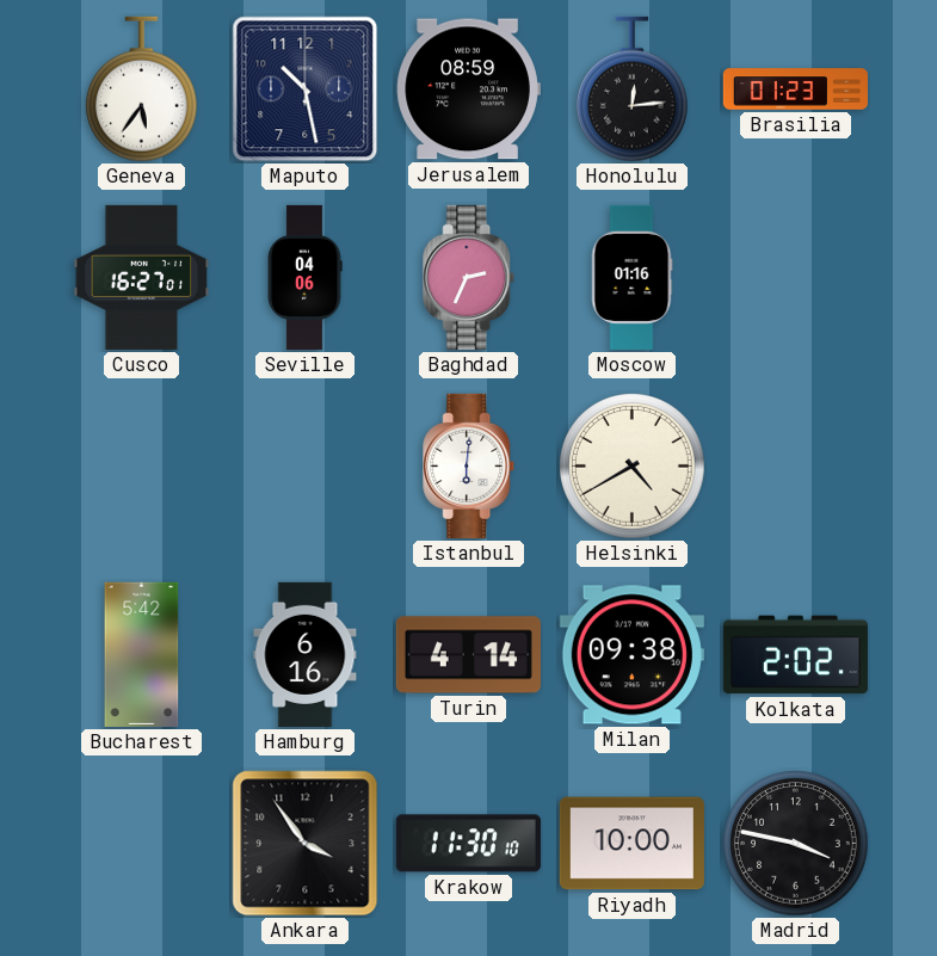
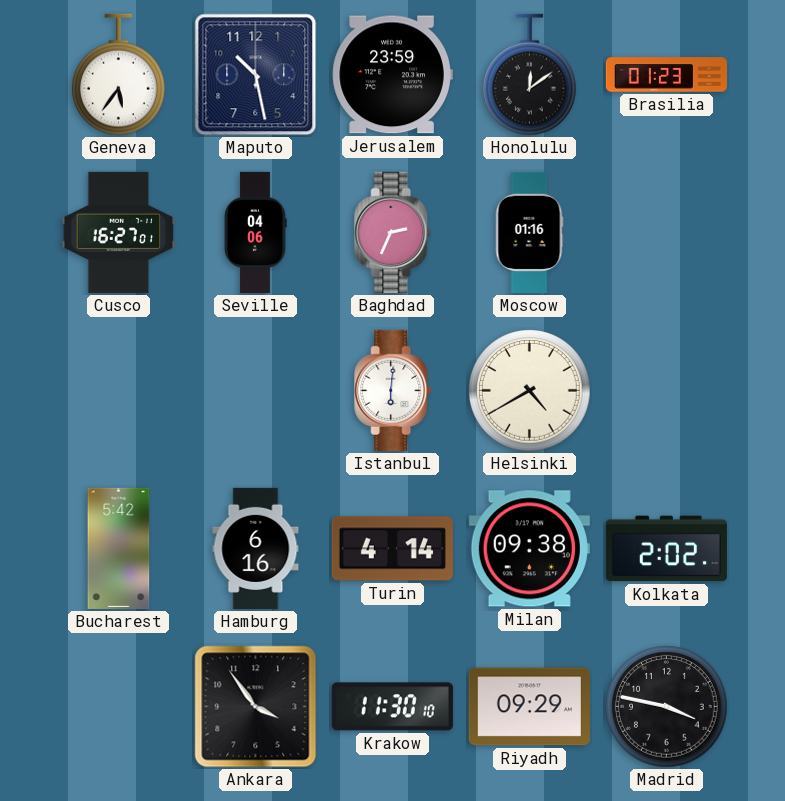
Jerusalem: 08:59 -> 23:59 (392, 75)
Honolulu: 12:14 -> 12:09 (530, 75)
Riyadh: 10:00 -> 09:29 (529, 707)
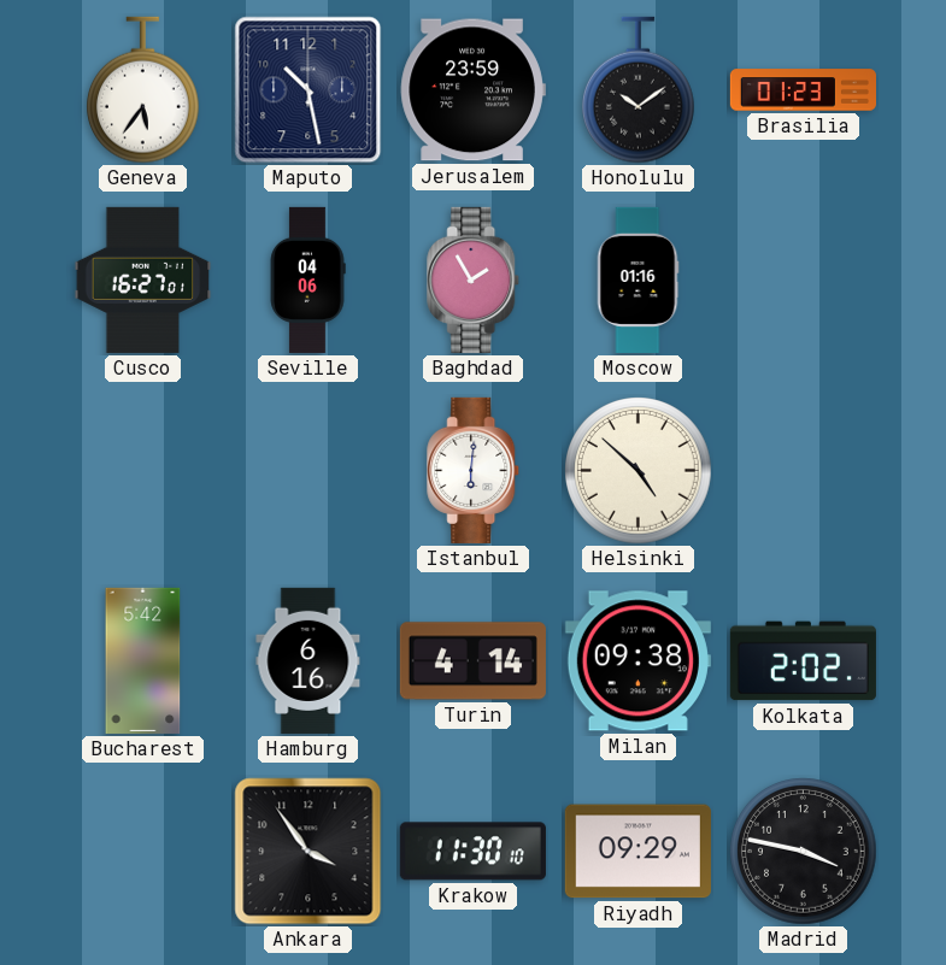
Honolulu: 12:09 -> 10:09 (639, 90)
Baghdad: 2:34 -> 1:55 (474, 280)
Helsinki: 4:40 -> 4:52 (639, 471)
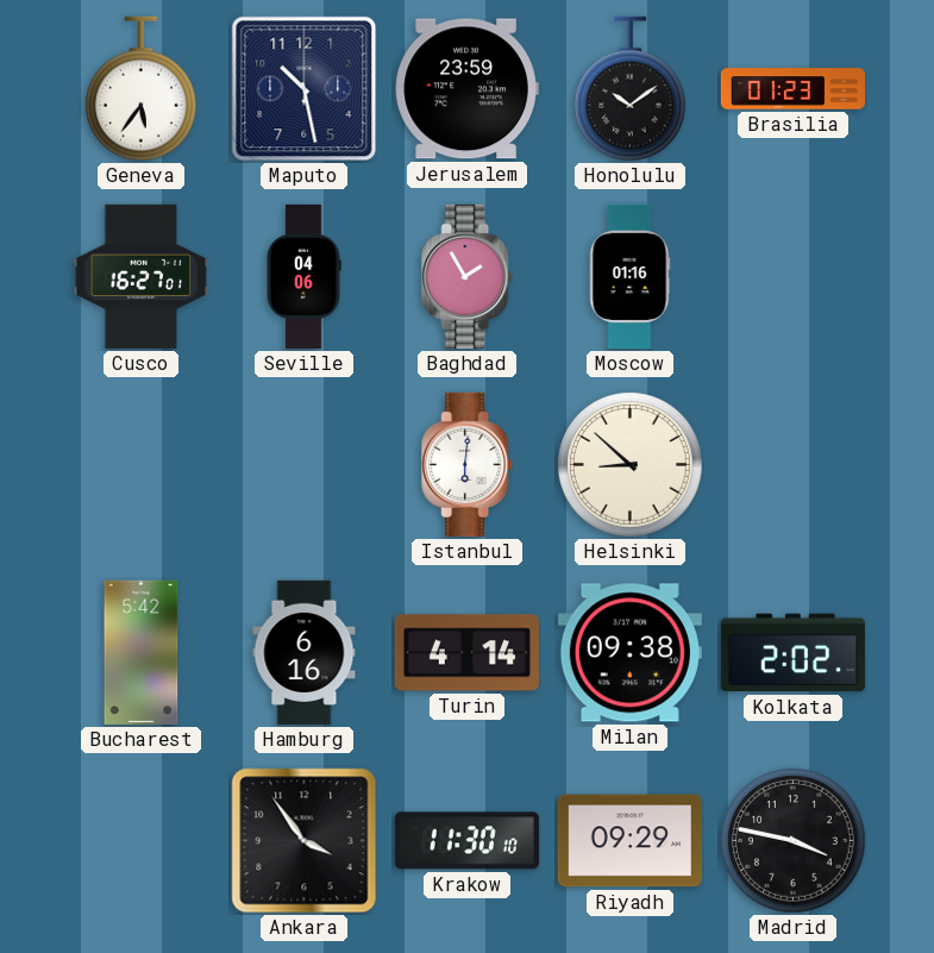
Helsinki: 4:52 -> 8:52 (631, 465)
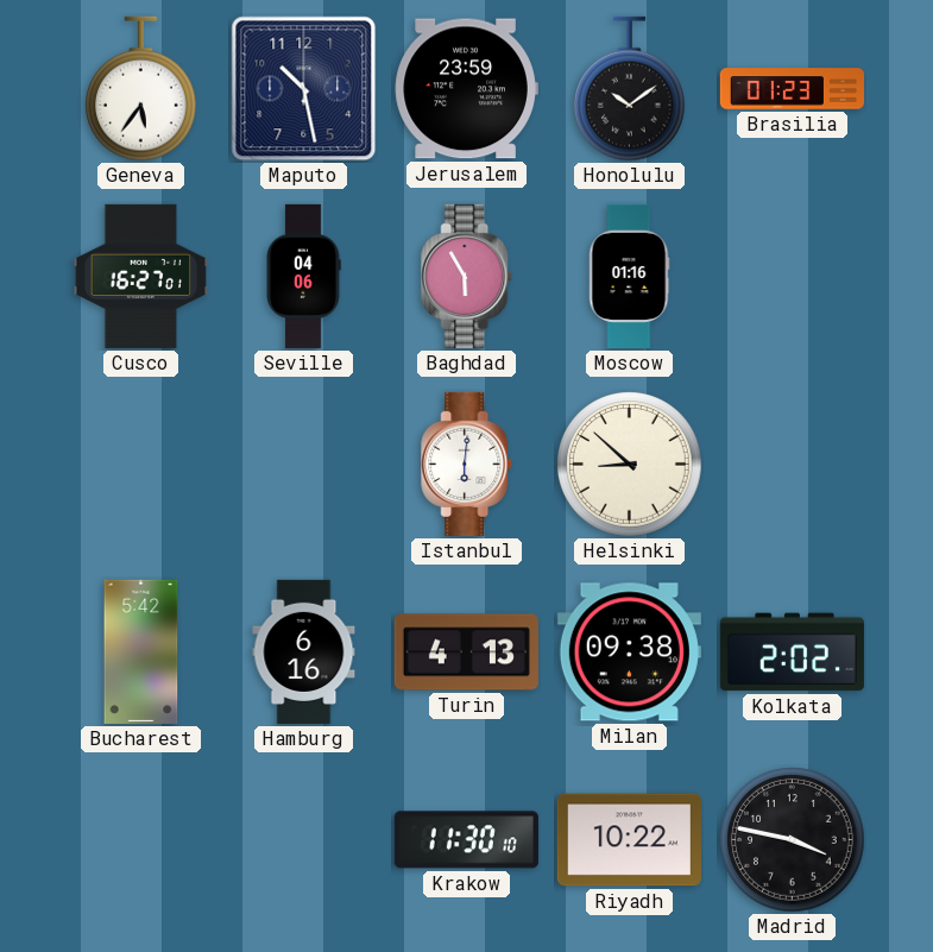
Baghdad: 1:55 -> 5:55 (467, 276)
Turin: 4:14 -> 4:13 (466, 652)
Ankara: 3:54 -> none (305, 841)
Riyadh: 09:29 -> 10:22 (629, 840)
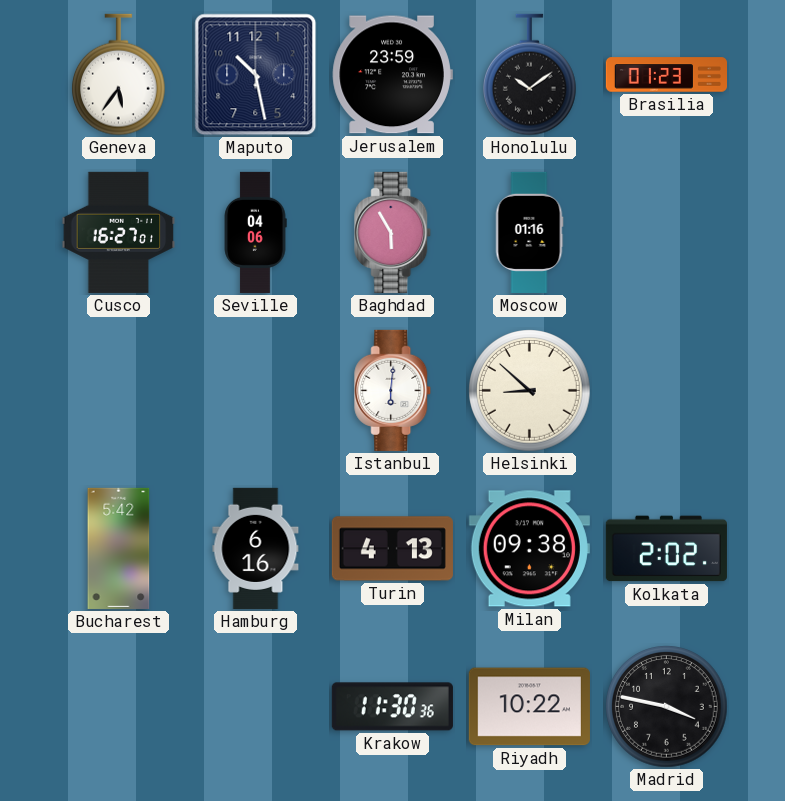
Krakow: 11:30:10 -> 11:30:36 (392, 707)
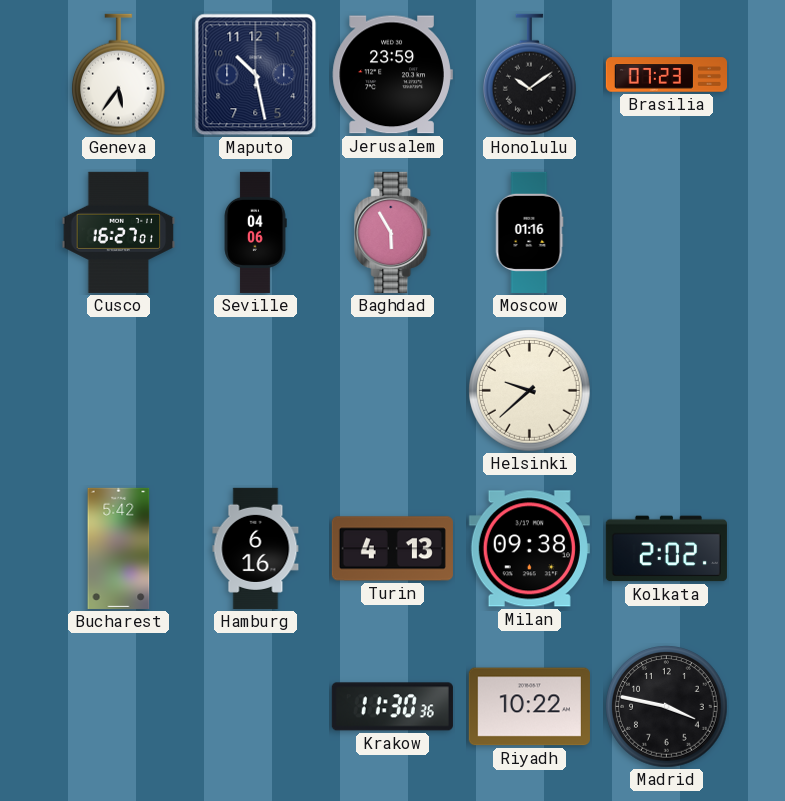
Brasilia: 01:23 -> 07:23 (666, 75)
Istanbul: 6:01 -> none (393, 390)
Helsinki: 8:52 -> 9:38 (530, 391)
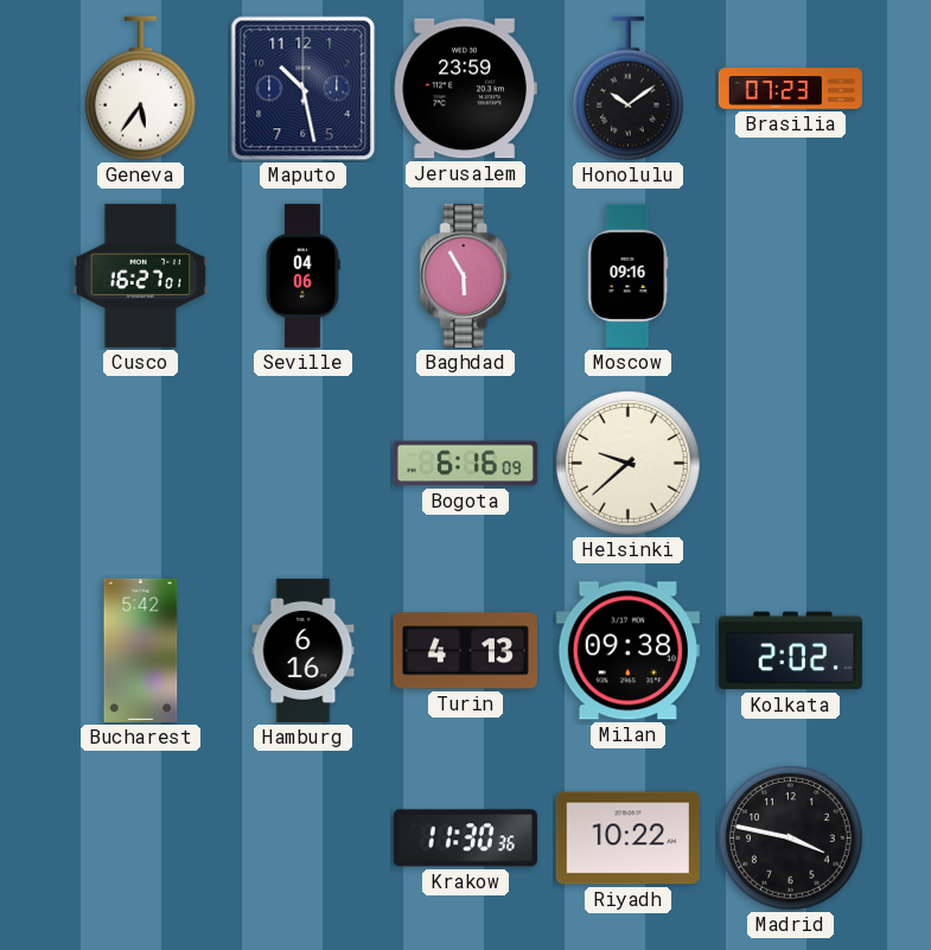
Moscow: 01:16 -> 09:16 (627, 275)
Bogota: none -> 6:16 (465, 464)
